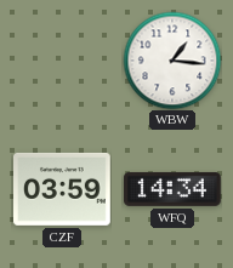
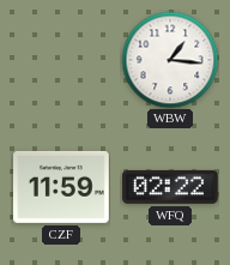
CZF: 03:59 -> 11:59 (62, 187)
WFQ: 14:34 -> 02:22 (171, 187)
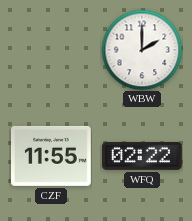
WBW: 1:16 -> 2:00 (142, 50)
CZF: 11:59 -> 11:55 (52, 156)
